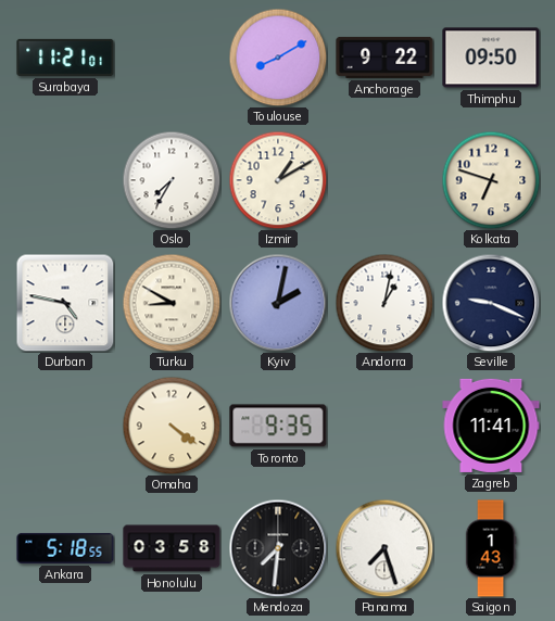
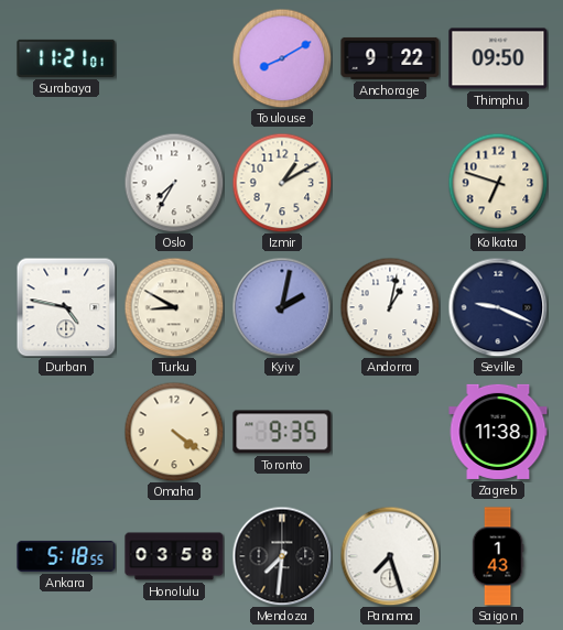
Zagreb: 11:41 -> 11:38 (498, 432)
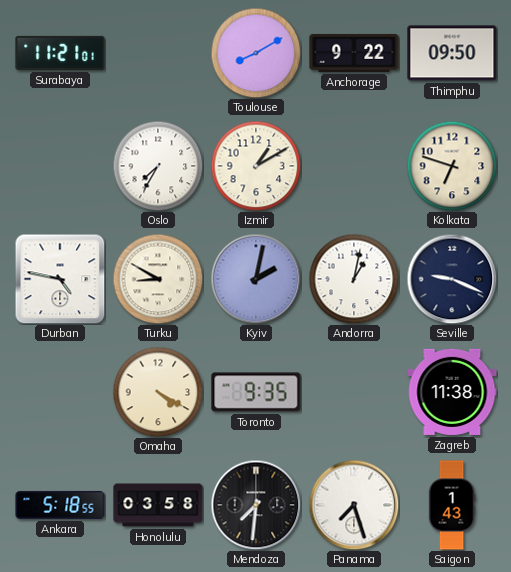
Omaha: 4:21 -> 4:20 (158, 392)
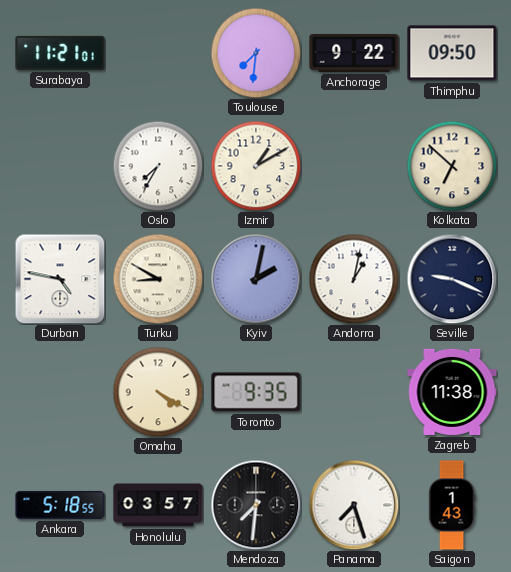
Toulouse: 8:10 -> 7:31 (256, 53)
Kolkata: 6:48 -> 6:52 (452, 166)
Honolulu: 03:58 -> 03:57 (158, 505)
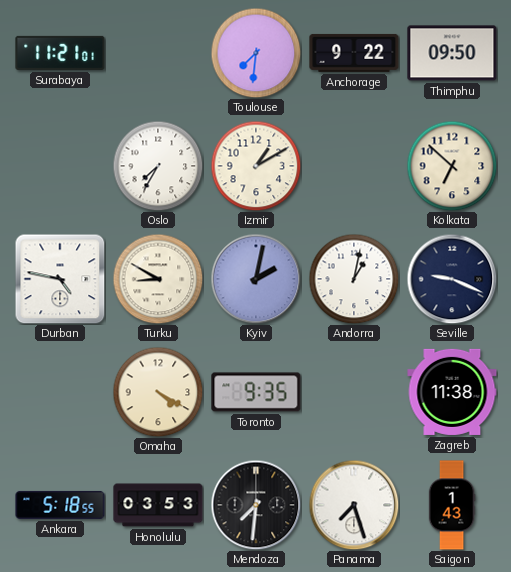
Honolulu: 03:57 -> 03:53 (158, 505)
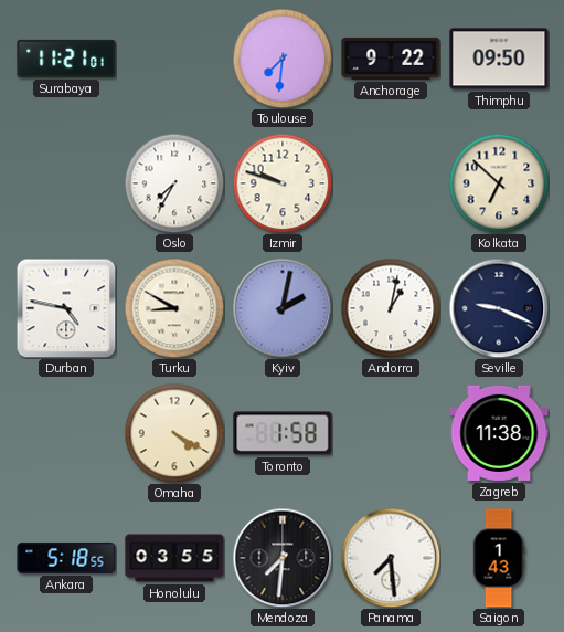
Izmir: 1:10 -> 9:48 (283, 183)
Toronto: 9:35 -> 1:58 (283, 433)
Honolulu: 03:53 -> 03:55 (174, 558)
Panama: 7:27 -> 7:29 (391, 558)
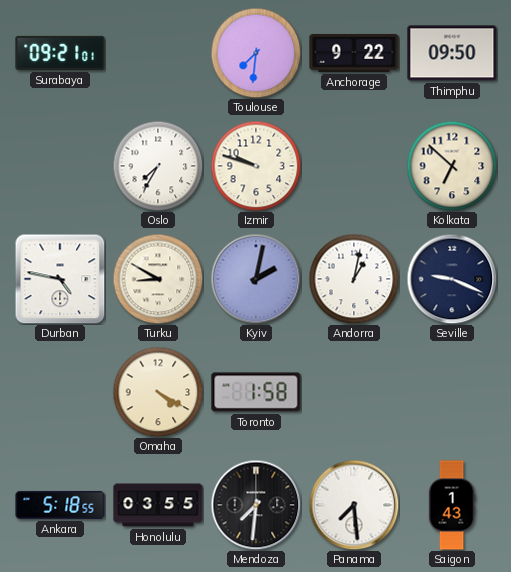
Surabaya: 11:21 -> 09:21 (60, 53)
Zagreb: 11:38 -> none (499, 433)
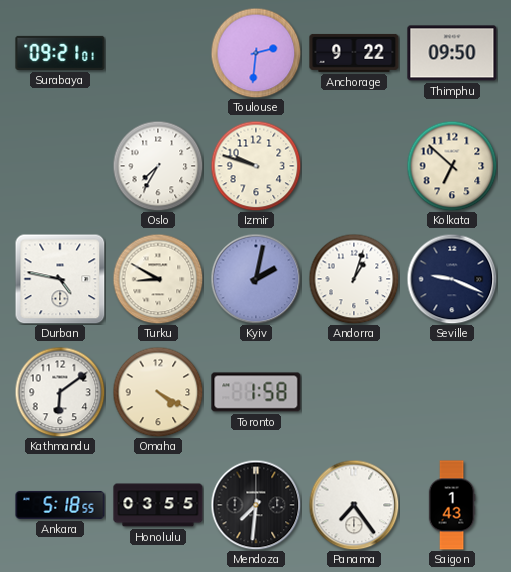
Toulouse: 7:31 -> 2:31 (256, 53)
Andorra: 1:02 -> 1:03 (354, 279)
Kathmandu: none -> 6:09 (60, 392)
Panama: 7:29 -> 7:24 (354, 505)
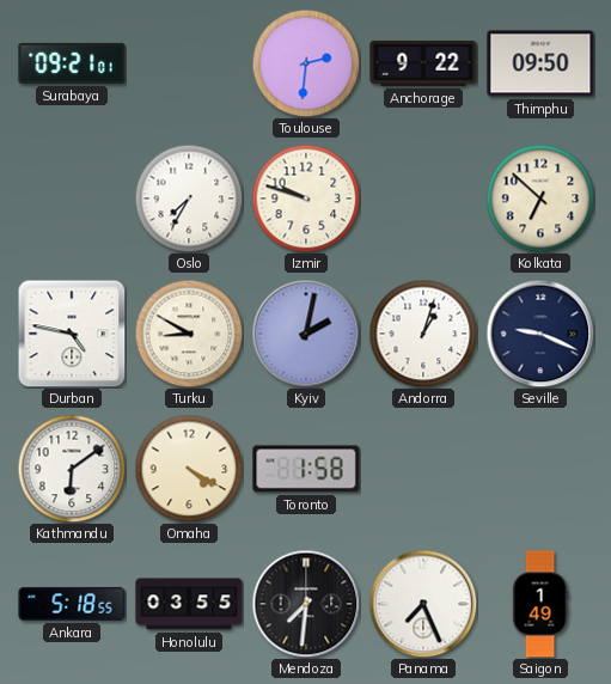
Panama: 7:24 -> 7:26 (423, 604)
Saigon: 1:43 -> 1:49 (540, 604)
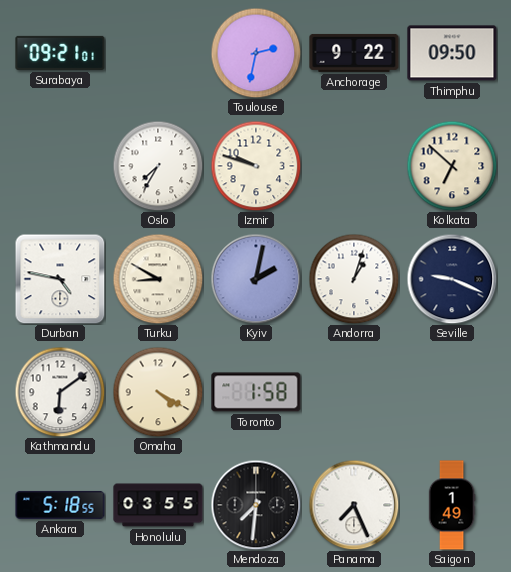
Toulouse: 2:31 -> 2:32 (256, 53)
